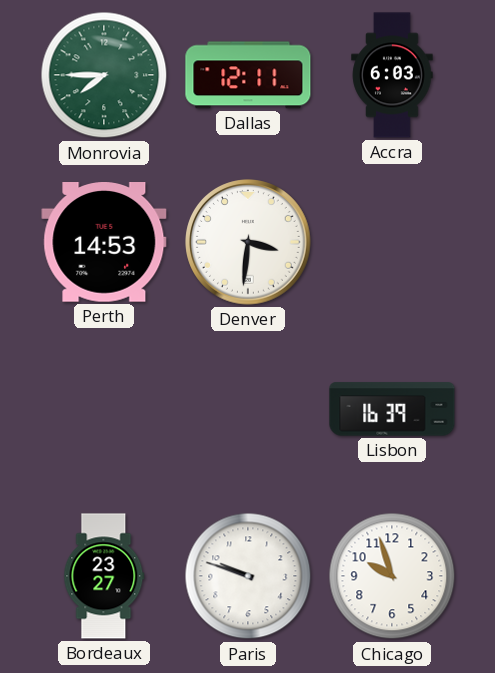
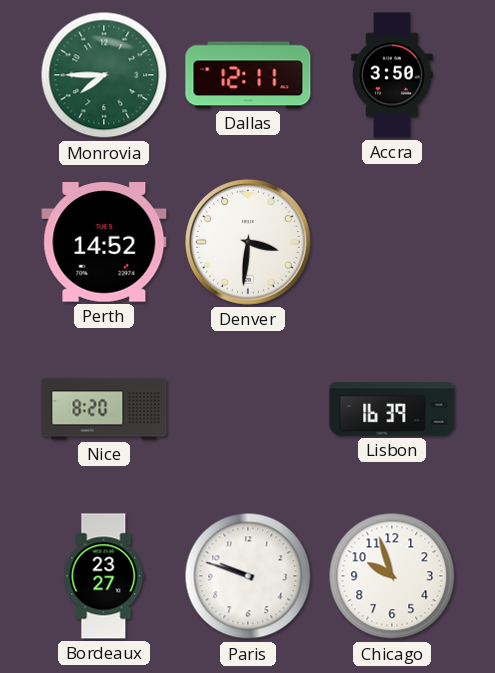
Accra: 6:03 -> 3:50 (392, 75)
Perth: 14:53 -> 14:52 (104, 243)
Nice: none -> 8:20 (104, 409)
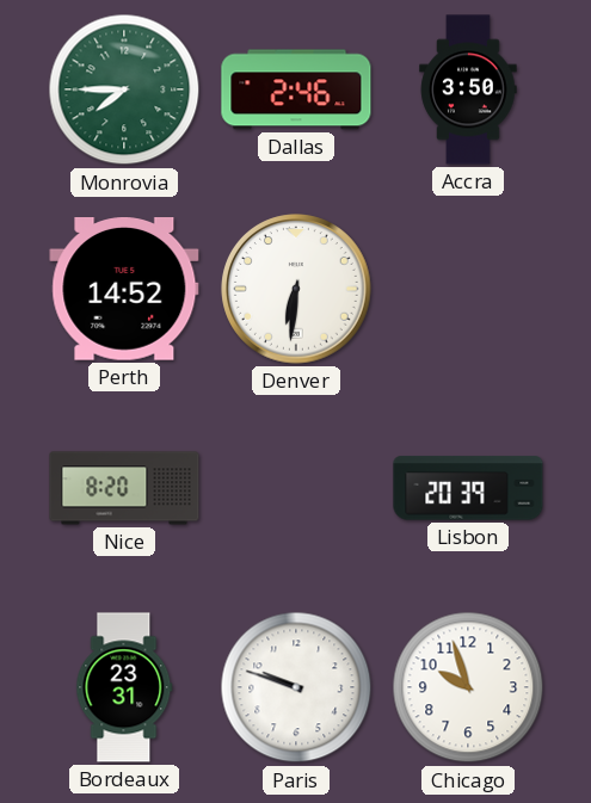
Dallas: 12:11 -> 2:46 (296, 89)
Denver: 3:31 -> 6:31 (296, 289)
Lisbon: 16:39 -> 20:39 (468, 488)
Bordeaux: 23:27 -> 23:31 (124, 687)
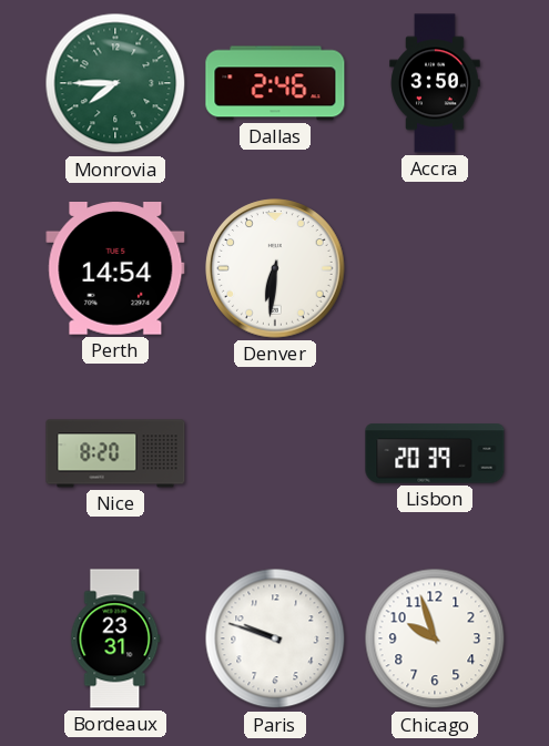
Perth: 14:52 -> 14:54 (115, 269)
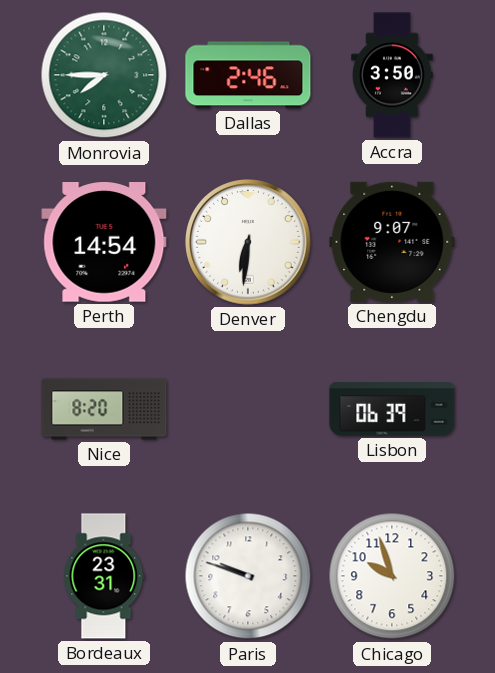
Chengdu: none -> 9:07 (392, 242)
Lisbon: 20:39 -> 06:39 (392, 409)
